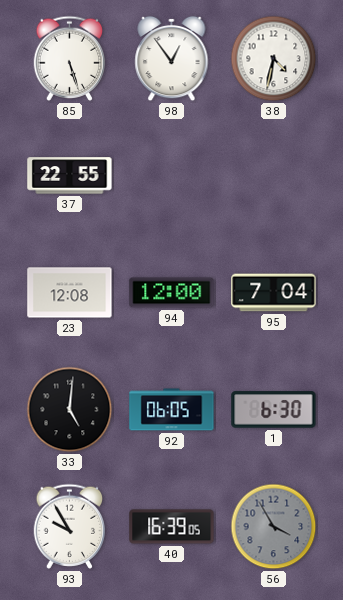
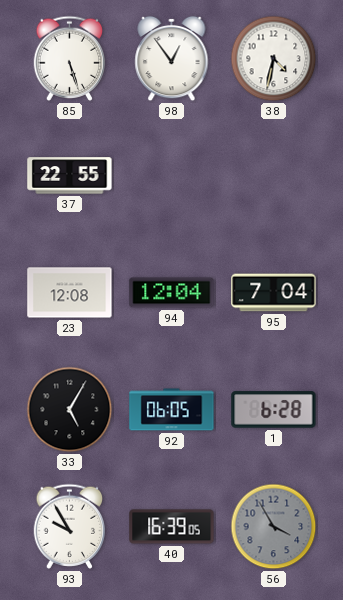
94: 12:00 -> 12:04 (172, 293)
33: 5:01 -> 5:05 (70, 410)
1: 6:30 -> 6:28 (274, 410)
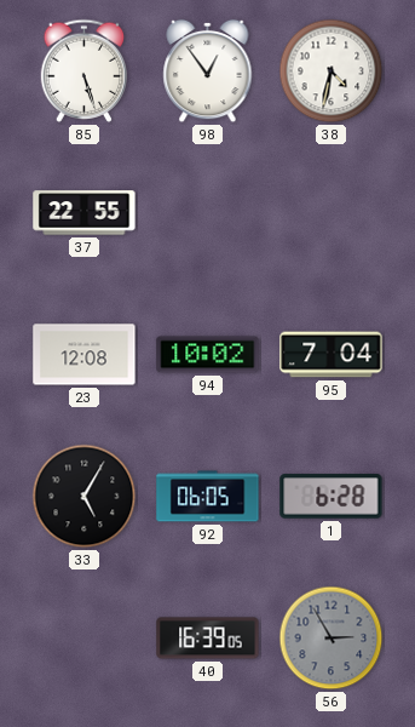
94: 12:04 -> 10:02 (208, 355)
93: 9:55 -> none (70, 526)
56: 3:55 -> 2:55 (332, 639)
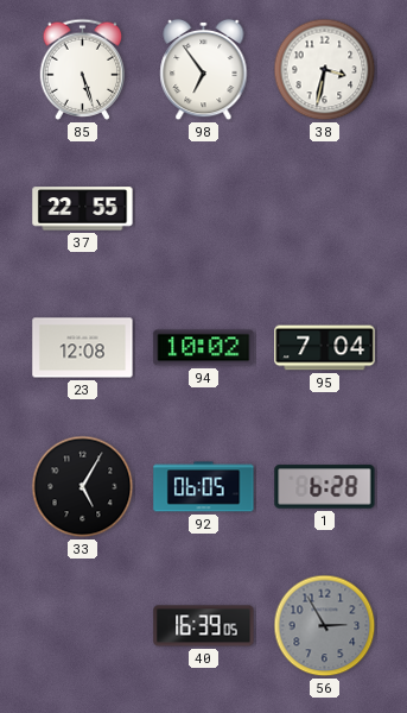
98: 12:54 -> 6:54 (204, 70)
38: 4:32 -> 3:32 (325, 70)
